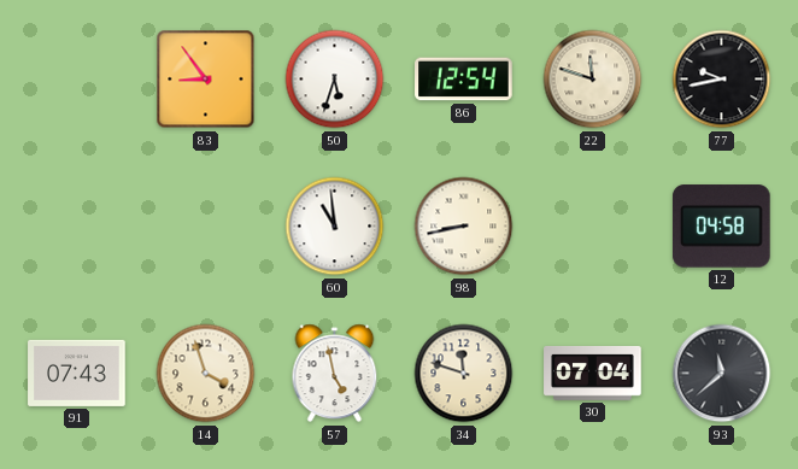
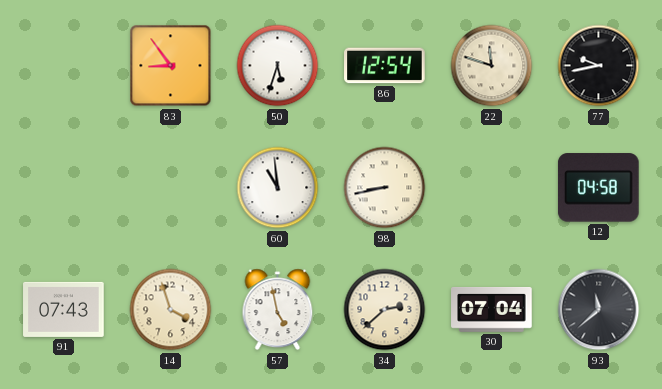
34: 11:48 -> 2:38 (385, 310)
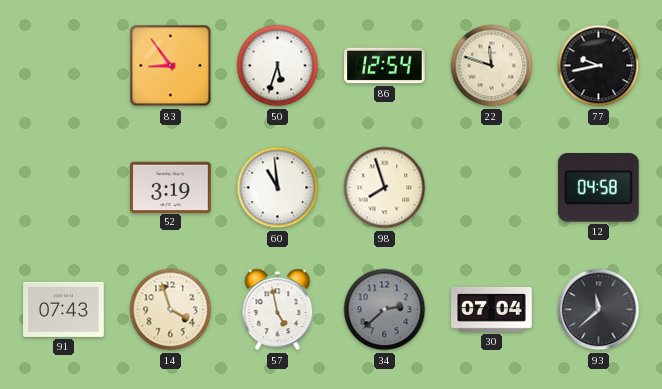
52: none -> 3:19 (171, 187)
98: 8:43 -> 7:57 (385, 188)
34 dial: cream -> grey (385, 310)
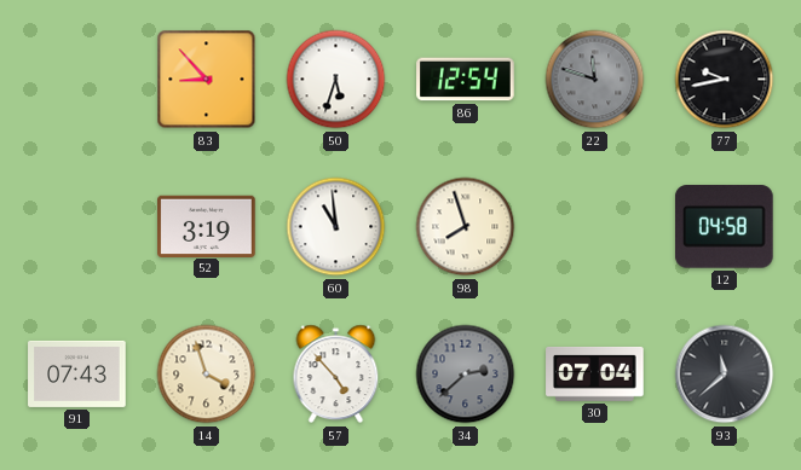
83: 8:54 -> 8:53 (207, 80)
22 dial: cream -> grey (595, 80)
57: 4:58 -> 4:53 (336, 375)
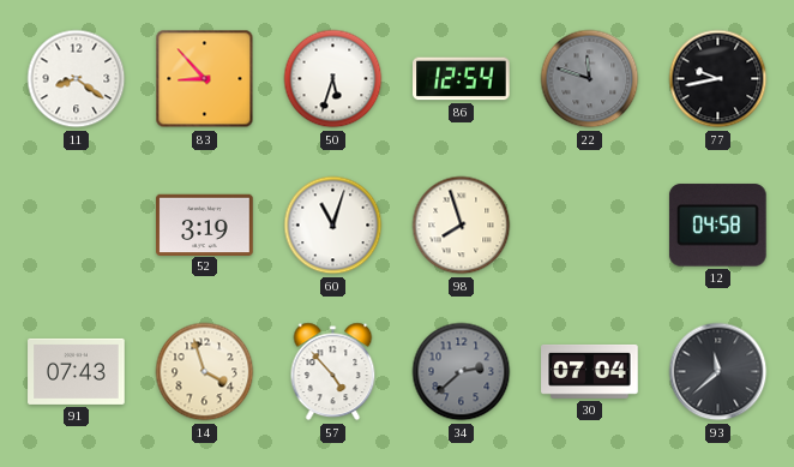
11: none -> 8:21 (77, 79)
60: 10:59 -> 11:03 (333, 226)
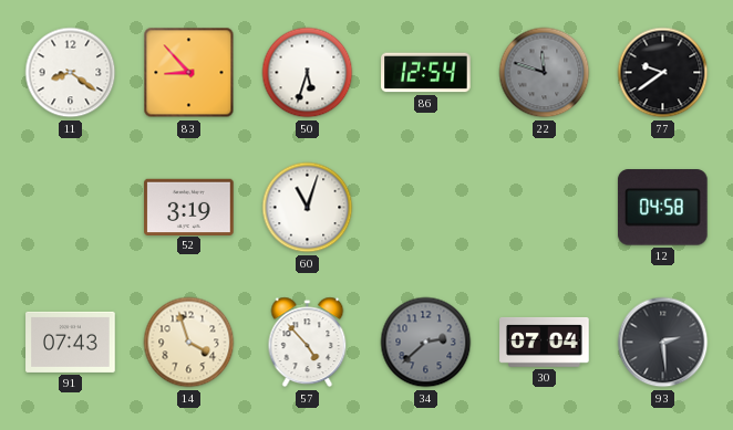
77: 9:43 -> 9:39 (663, 73)
98: 7:57 -> none (462, 226)
93: 11:38 -> 2:29 (663, 343)
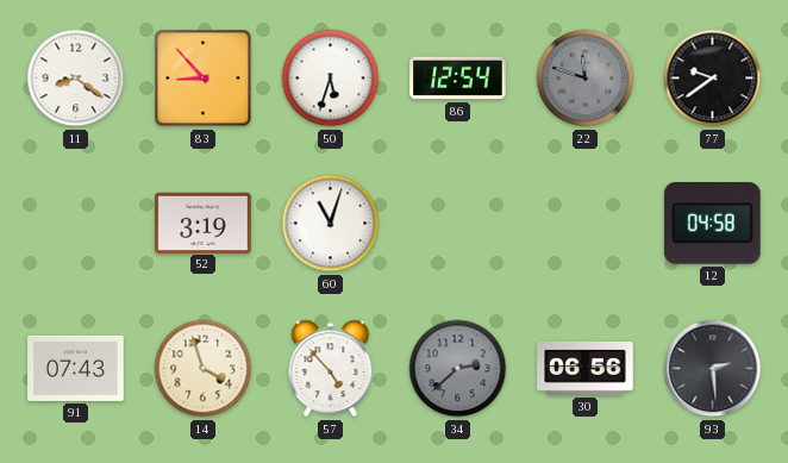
30: 07:04 -> 06:56 (586, 368)
